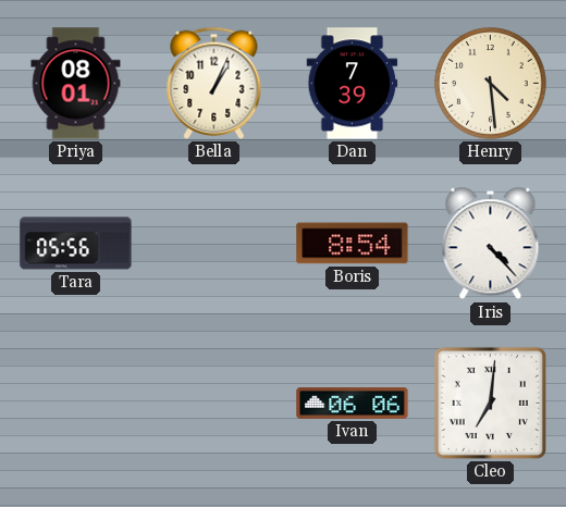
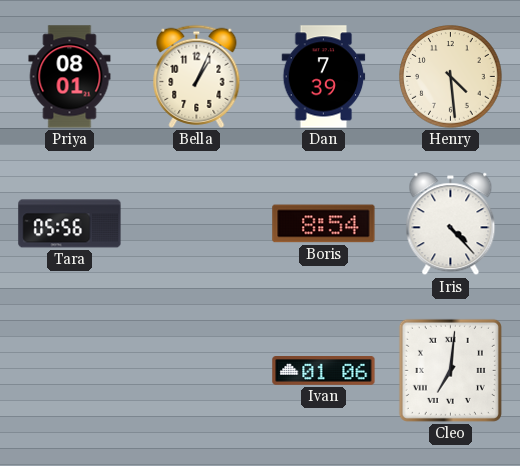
Ivan: 06:06 -> 01:06 (324, 371)
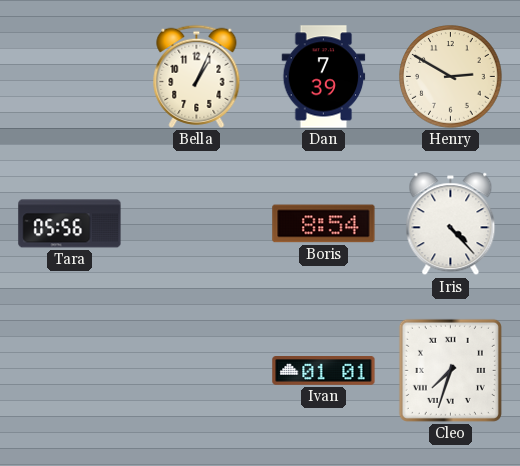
Priya: 08:01 -> none (70, 77)
Henry: 4:29 -> 2:50 (451, 77)
Ivan: 01:06 -> 01:01 (324, 371)
Cleo: 7:01 -> 7:33 (450, 370)
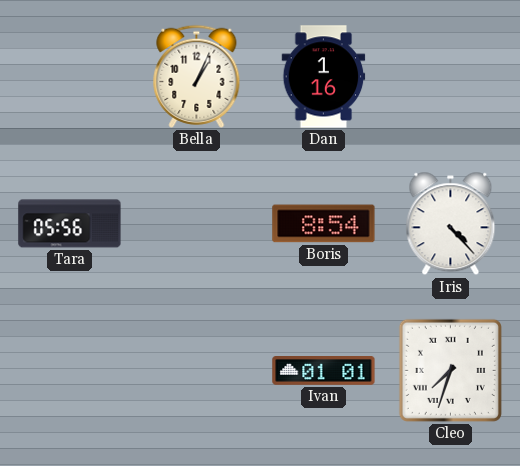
Dan: 7:39 -> 1:16 (324, 77)
Henry: 2:50 -> none (451, 77)
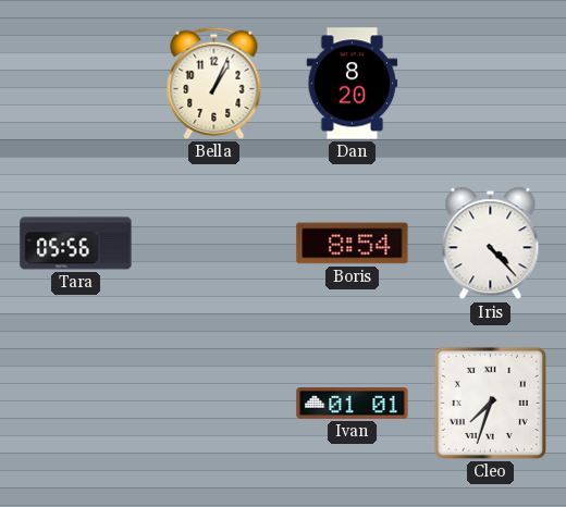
Dan: 1:16 -> 8:20 (353, 84)
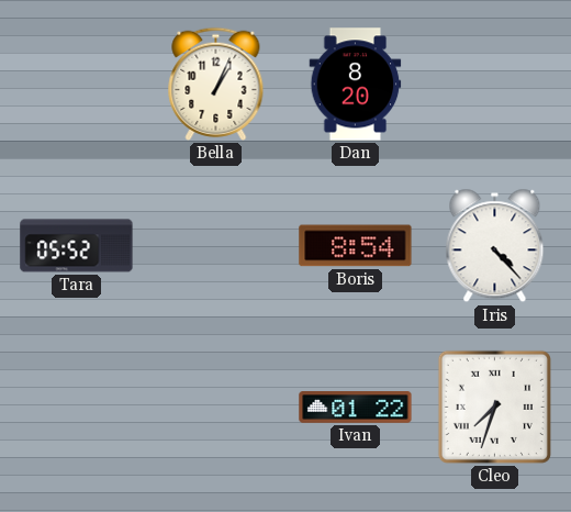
Tara: 05:56 -> 05:52 (77, 246)
Ivan: 01:01 -> 01:22 (356, 408)
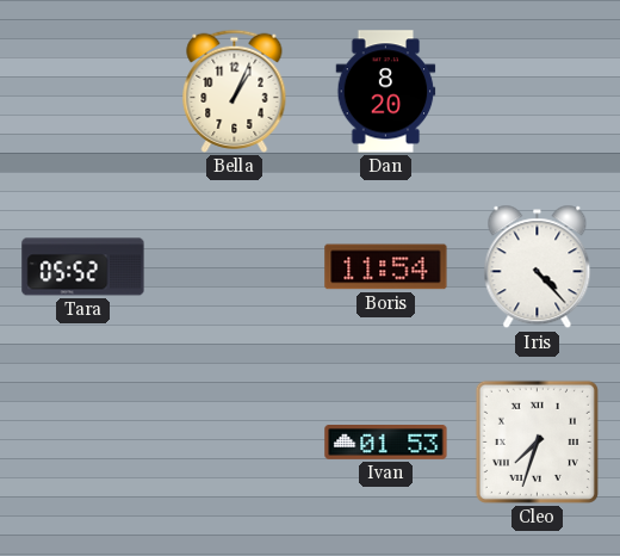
Boris: 8:54 -> 11:54 (386, 267)
Ivan: 01:22 -> 01:53 (386, 443)
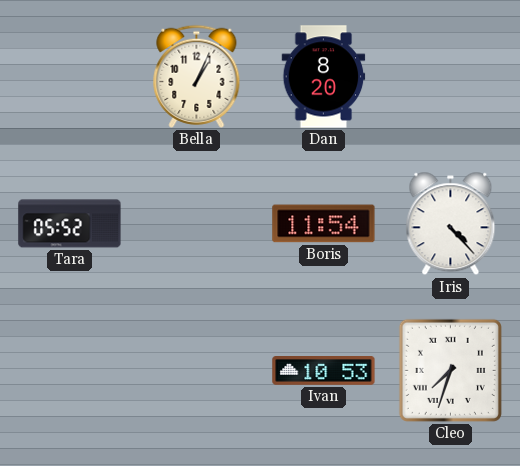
Ivan: 01:53 -> 10:53 (324, 371)
